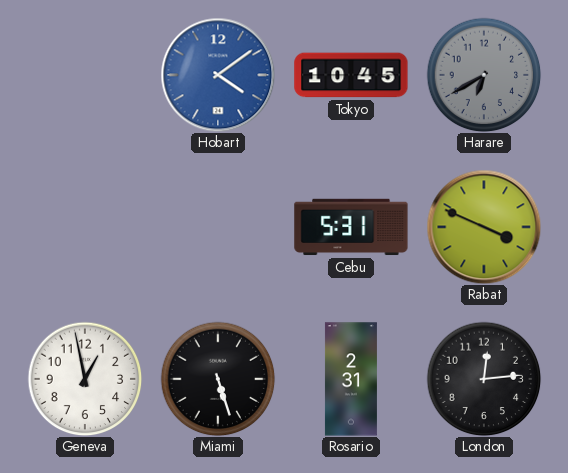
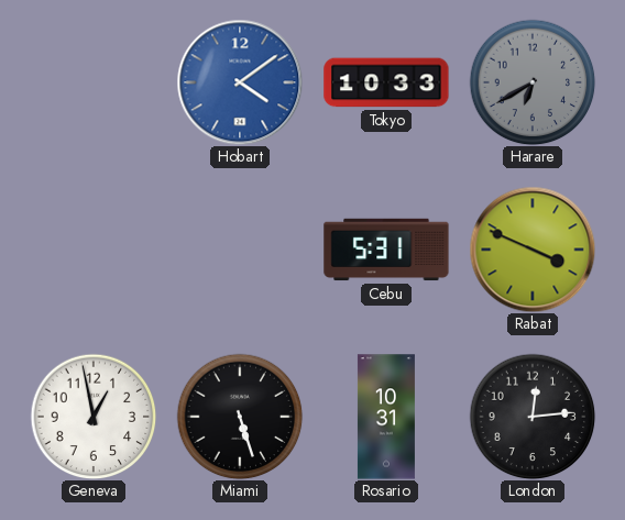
Tokyo: 10:45 -> 10:33 (386, 82)
Rosario: 2:31 -> 10:31 (386, 417)
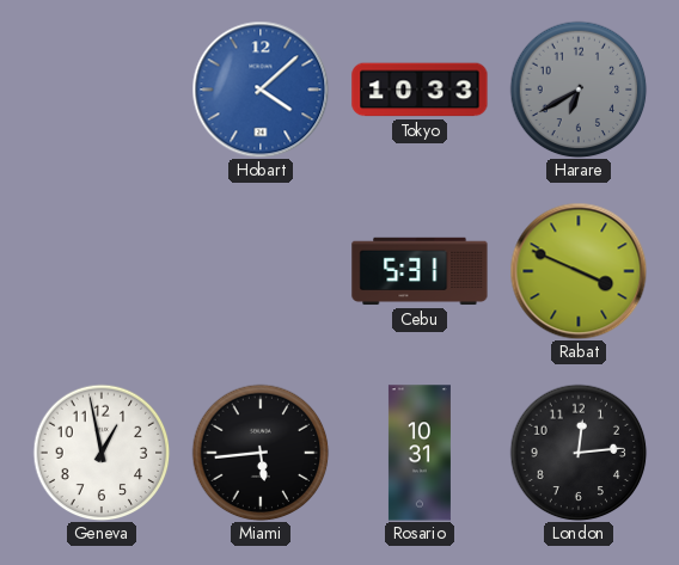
Hobart: 4:09 -> 4:08 (261, 90)
Miami: 5:27 -> 5:44 (261, 453)
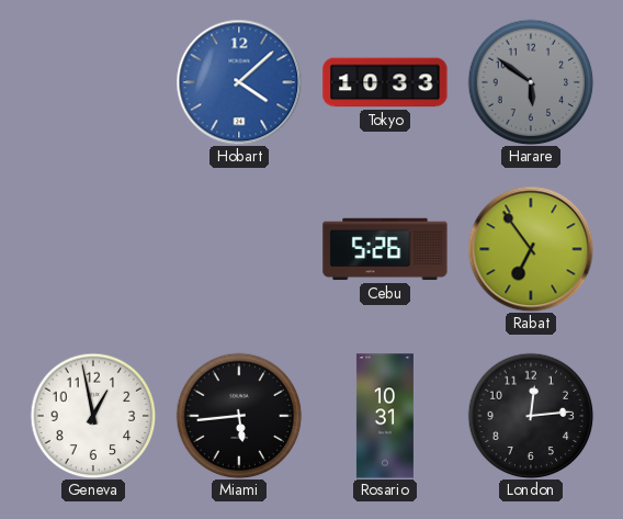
Harare: 6:40 -> 5:51 (531, 82)
Cebu: 5:31 -> 5:26 (385, 249)
Rabat: 3:49 -> 6:54 (531, 249)
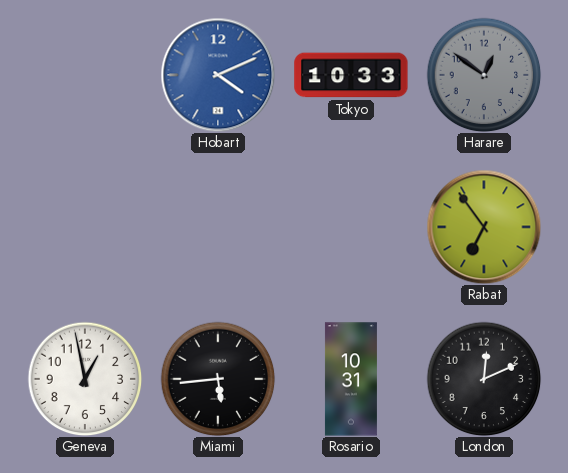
Hobart: 4:08 -> 4:11 (218, 75)
Harare: 5:51 -> 12:51 (484, 75)
Cebu: 5:26 -> none (385, 249)
London: 12:14 -> 12:11 (484, 379)
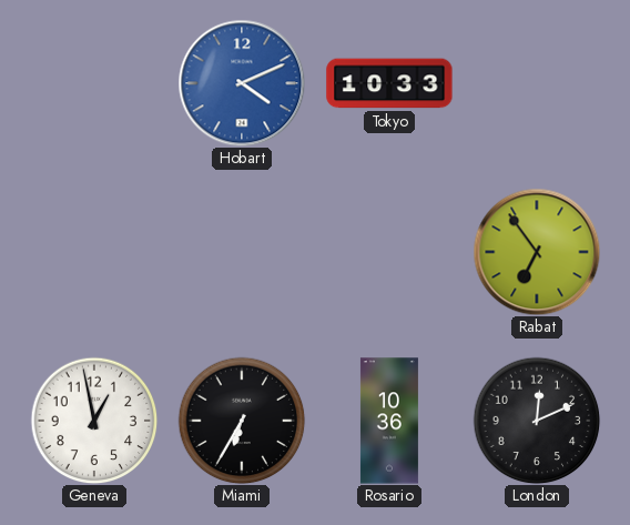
Harare: 12:51 -> none (484, 75)
Miami: 5:44 -> 6:35 (242, 421)
Rosario: 10:31 -> 10:36 (389, 421)
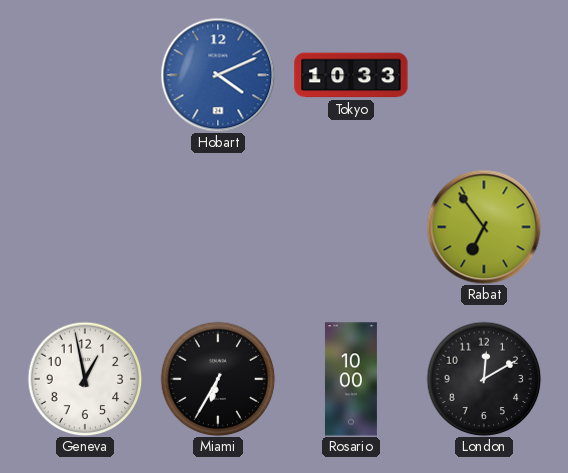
Rosario: 10:36 -> 10:00 (351, 379)
London: 12:11 -> 12:10 (484, 379)
